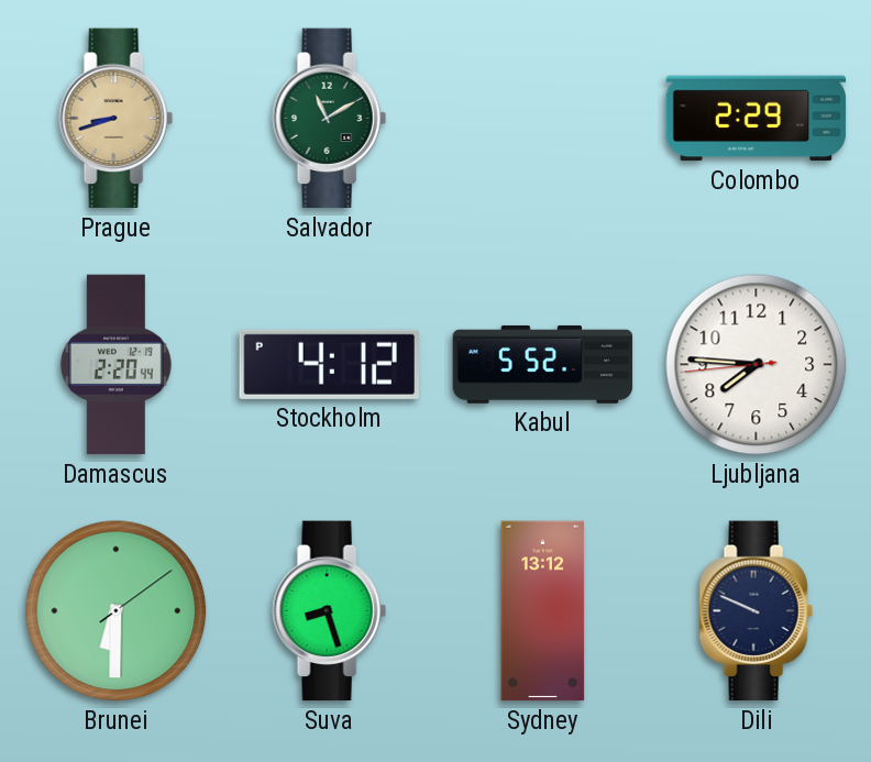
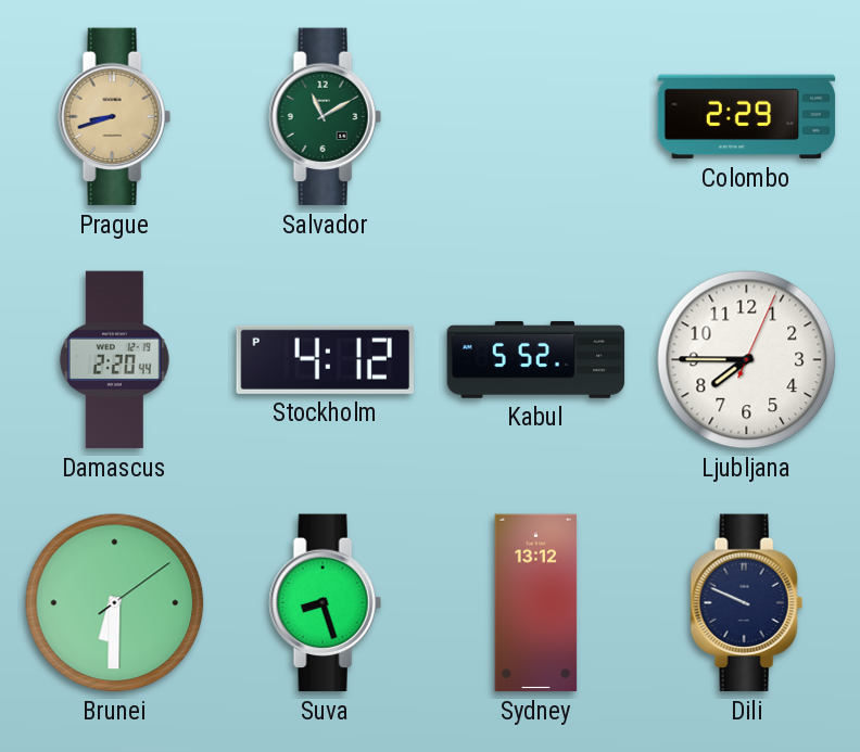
Ljubljana: 7:45:44 -> 7:45:04 (747, 360)
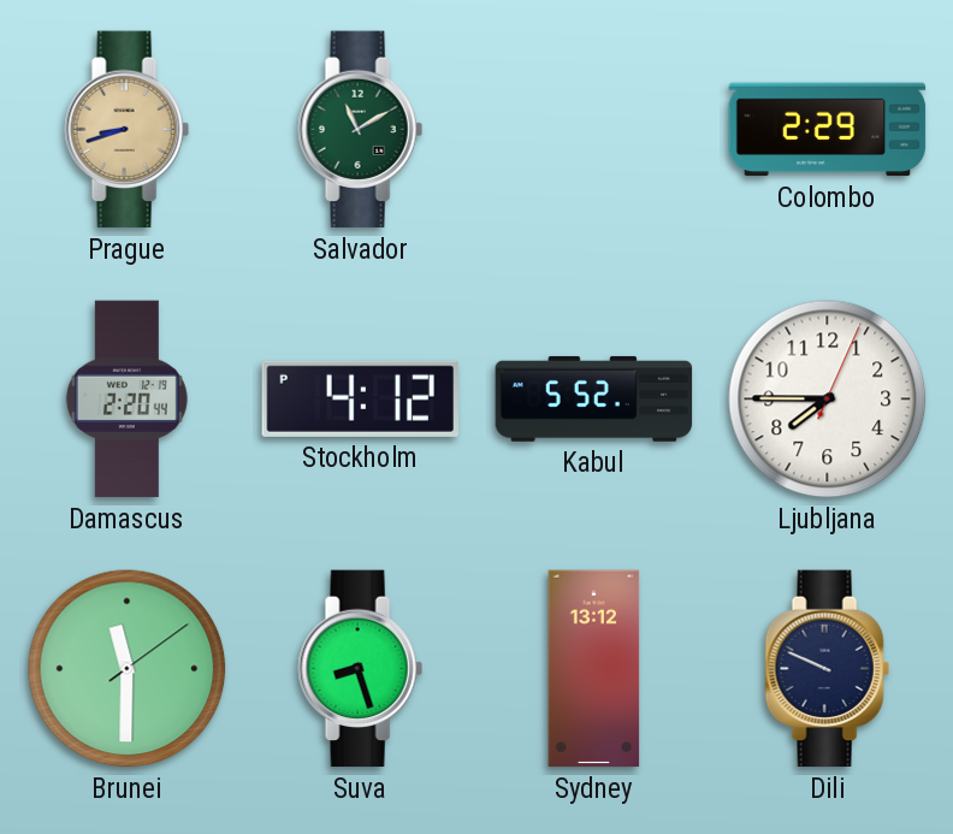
Brunei: 6:30 -> 11:30 (128, 669)
